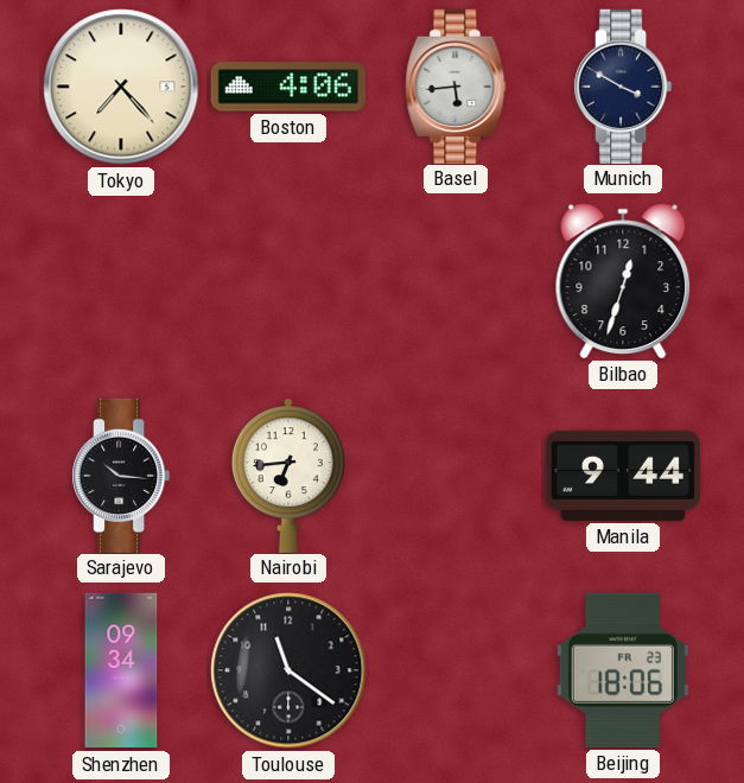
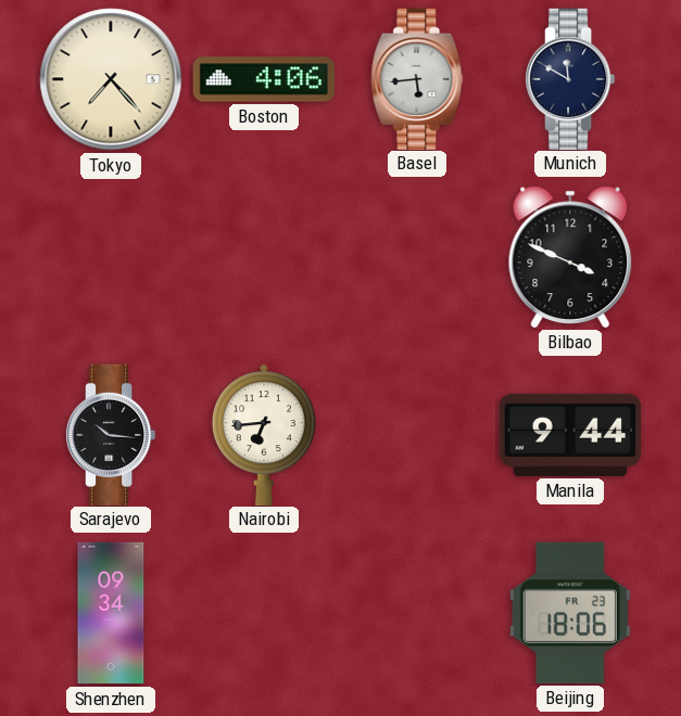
Munich: 3:50 -> 11:50 (570, 78)
Bilbao: 12:33 -> 3:49 (570, 257)
Toulouse: 11:21 -> none (288, 670)
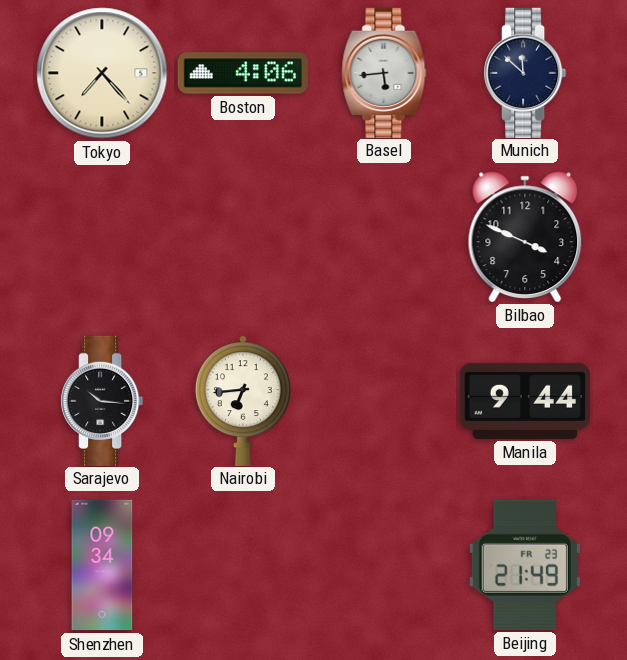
Munich: 11:50 -> 11:52 (525, 72)
Beijing: 18:06 -> 21:49 (525, 565)
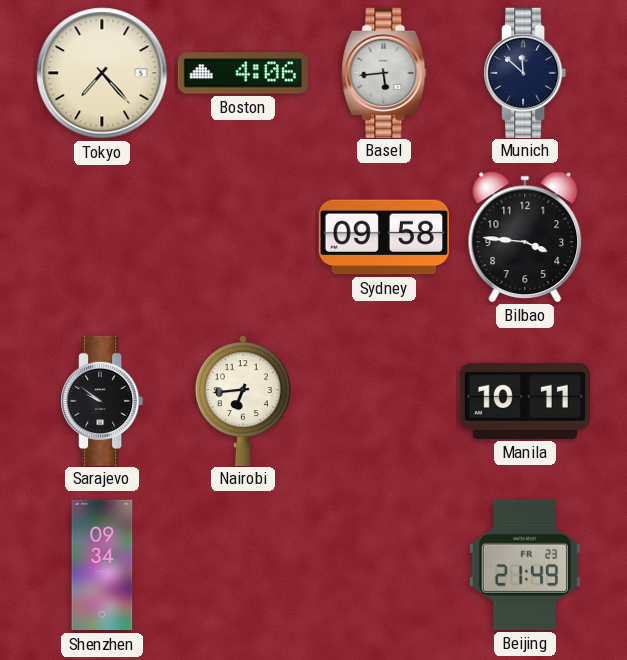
Sydney: none -> 09:58 (383, 237)
Bilbao: 3:49 -> 3:46 (525, 237)
Sarajevo: 10:16 -> 9:51 (102, 400)
Manila: 9:44 -> 10:11 (524, 401)
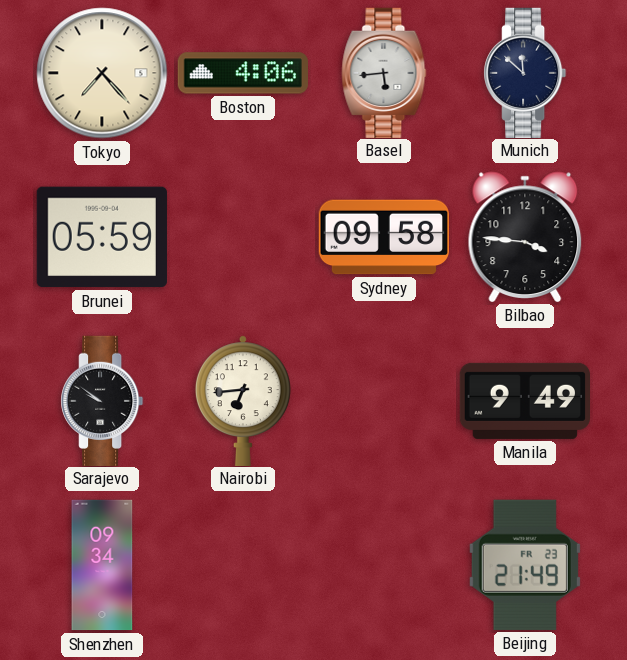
Brunei: none -> 05:59 (102, 237)
Manila: 10:11 -> 9:49 (524, 401)
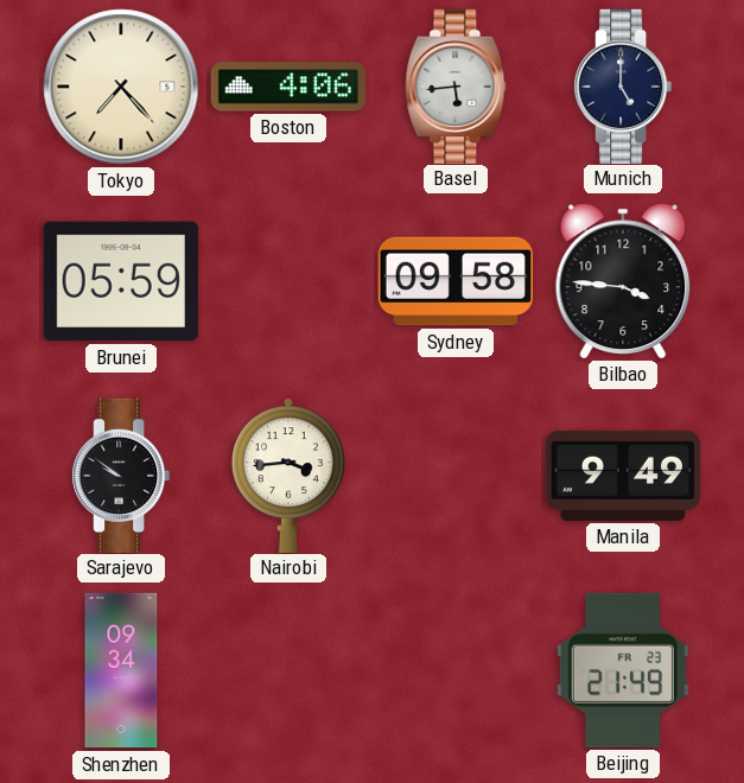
Munich: 11:52 -> 5:00 (623, 85)
Nairobi: 6:44 -> 3:44 (288, 475)
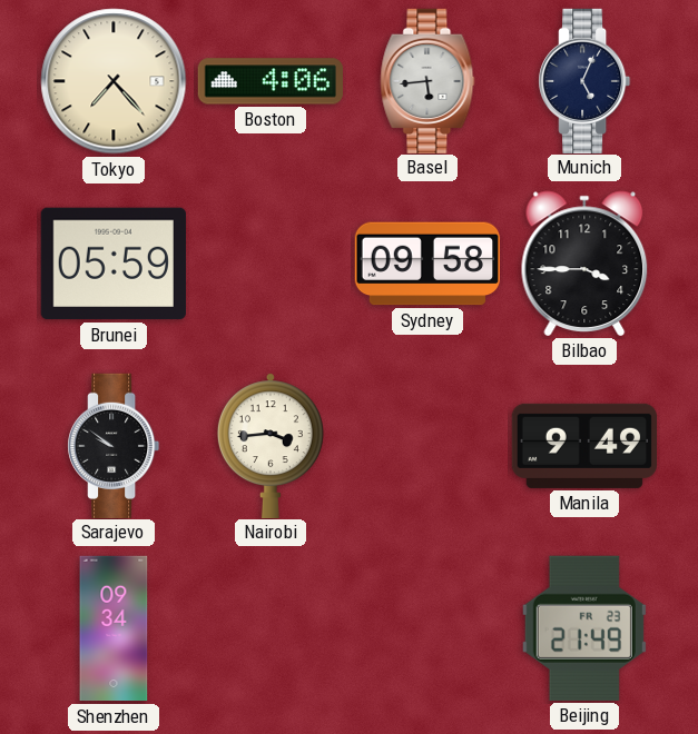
Munich: 5:00 -> 5:04 (584, 80)
Bilbao: 3:46 -> 3:45 (584, 264)
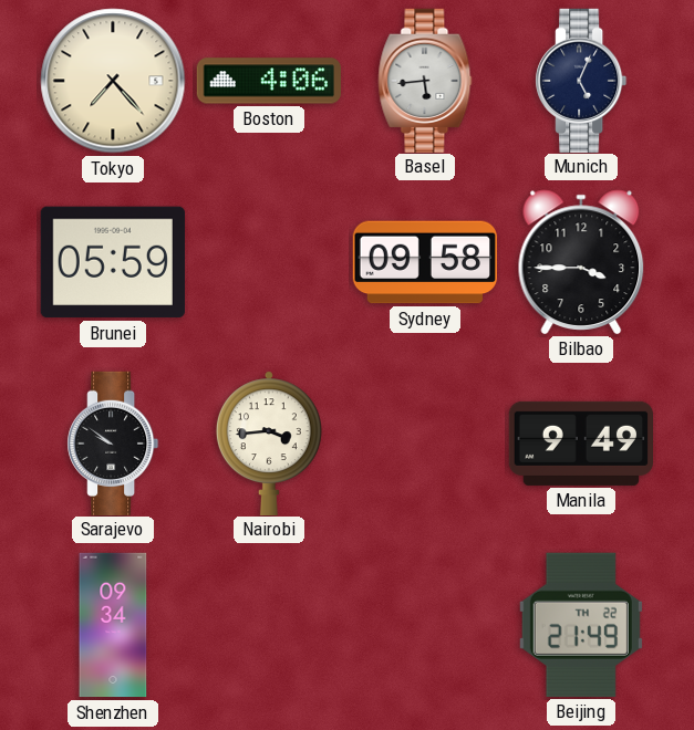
Beijing date: FR 23 -> TH 22 (581, 625)
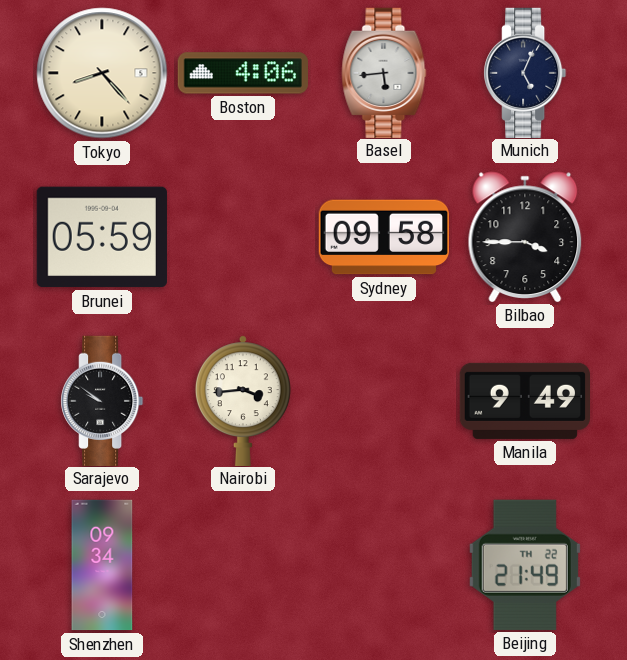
Tokyo: 7:23 -> 8:23 (102, 73)
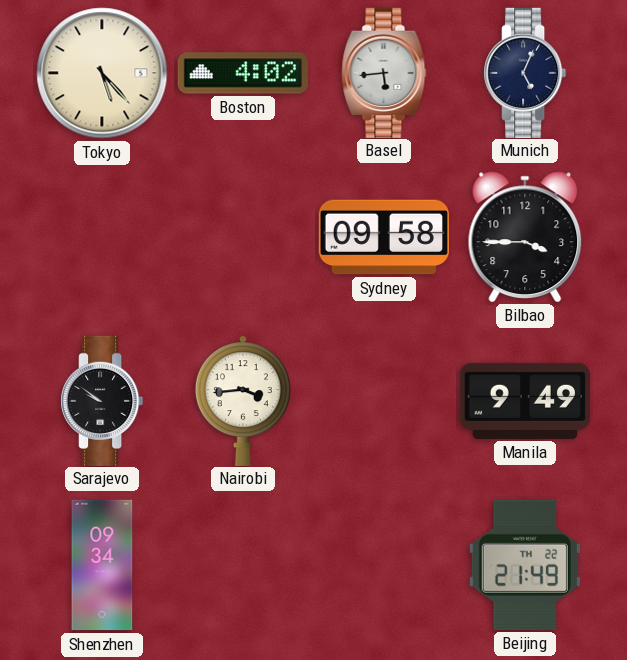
Tokyo: 8:23 -> 5:23 (102, 73)
Boston: 4:06 -> 4:02 (243, 73)
Brunei: 05:59 -> none (102, 237)
